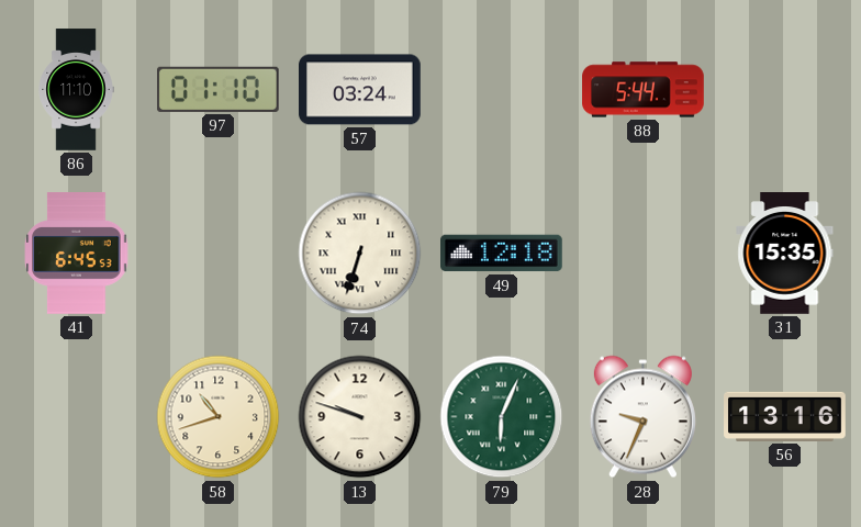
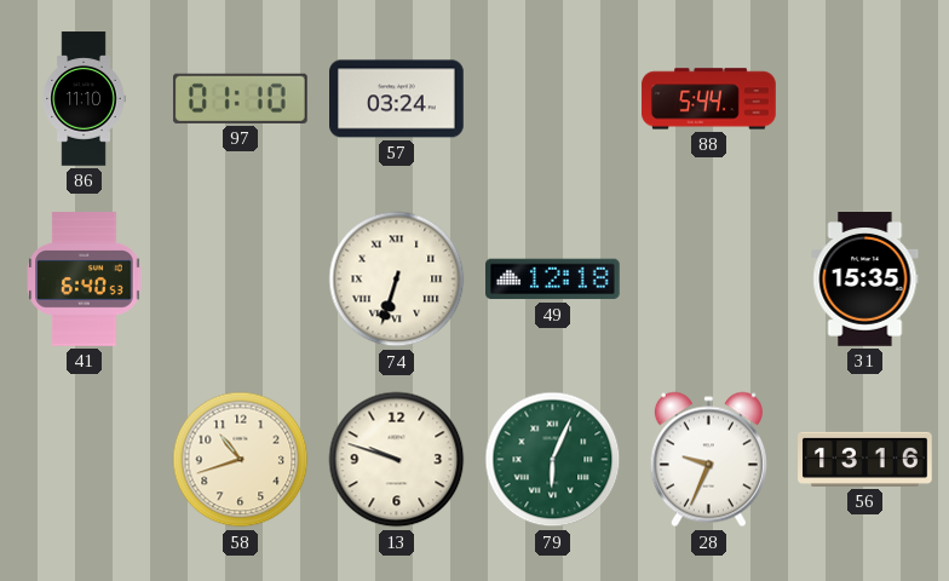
41: 6:45 -> 6:40 (85, 280)
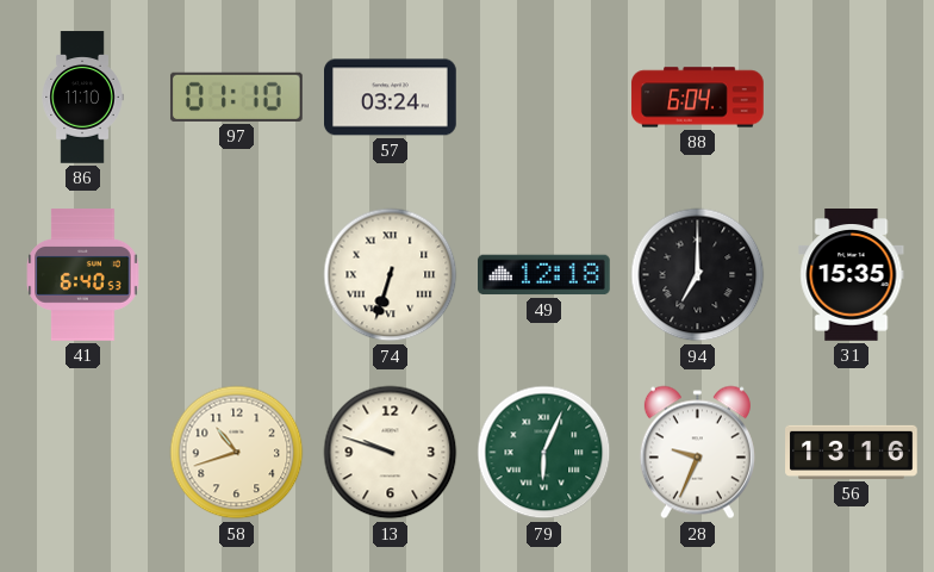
88: 5:44 -> 6:04 (698, 98)
94: none -> 7:00 (698, 275)
